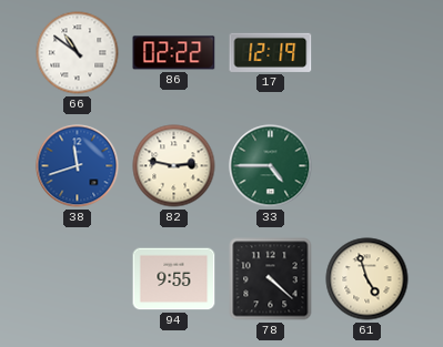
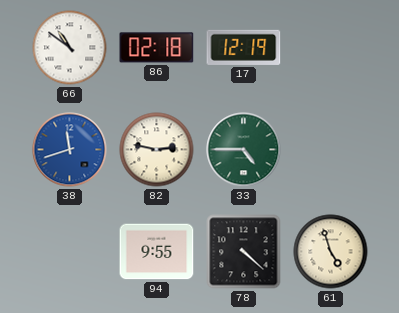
86: 02:22 -> 02:18 (157, 48)
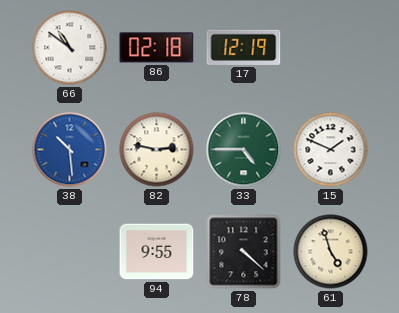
38: 11:42 -> 10:29 (70, 150)
15: none -> 1:49 (331, 150)
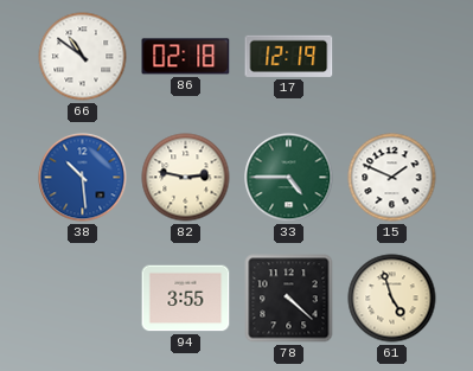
94: 9:55 -> 3:55 (186, 299)
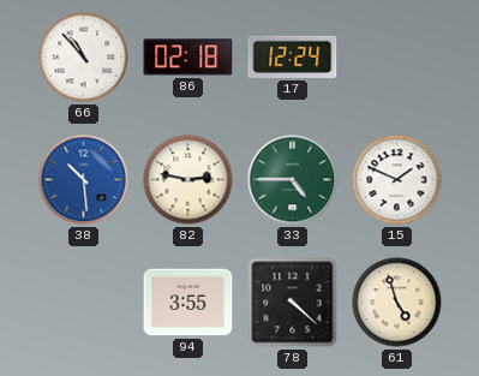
66: 10:51 -> 10:53 (84, 58)
17: 12:19 -> 12:24 (293, 56)
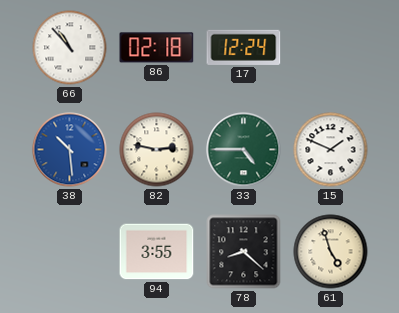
78: 4:22 -> 8:22 (244, 252)
